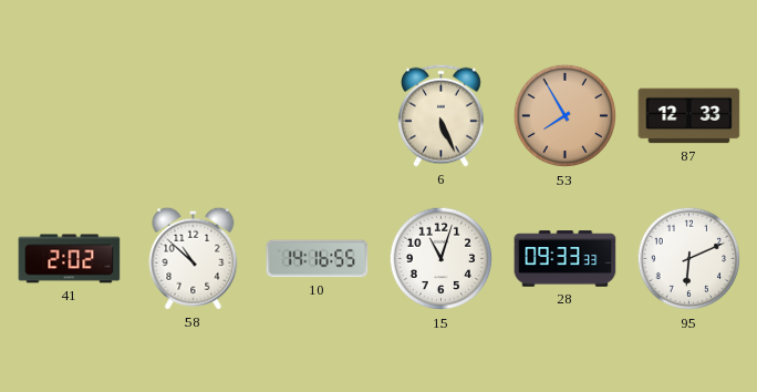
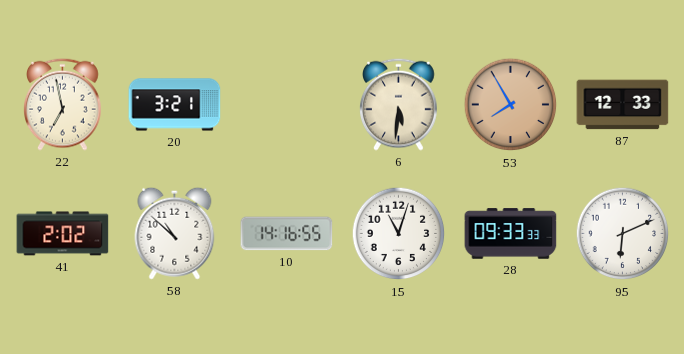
22: none -> 6:58 (63, 104)
20: none -> 3:21 (175, 105)
6: 5:26 -> 5:31 (399, 104)
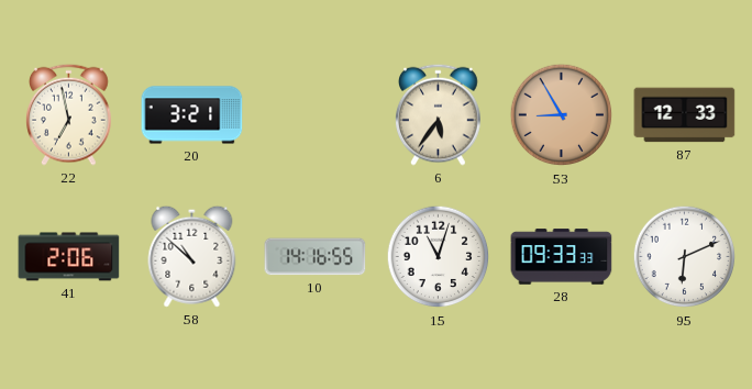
6: 5:31 -> 5:36 (439, 114)
53: 7:55 -> 8:55 (562, 115)
41: 2:02 -> 2:06 (69, 257)
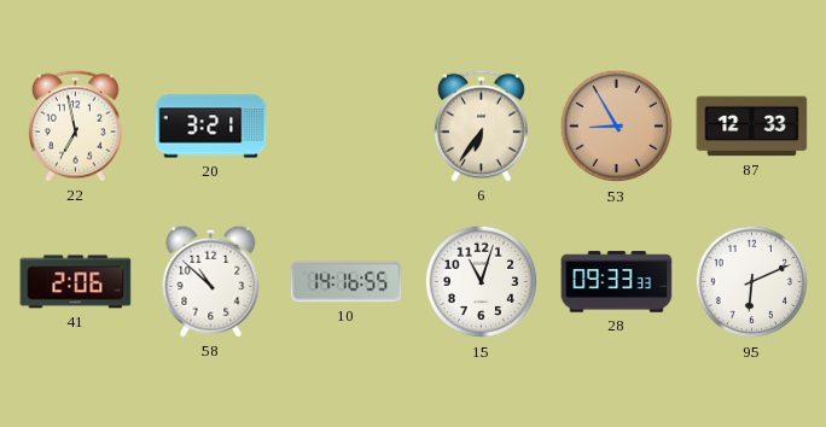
6: 5:36 -> 6:36 (482, 125)
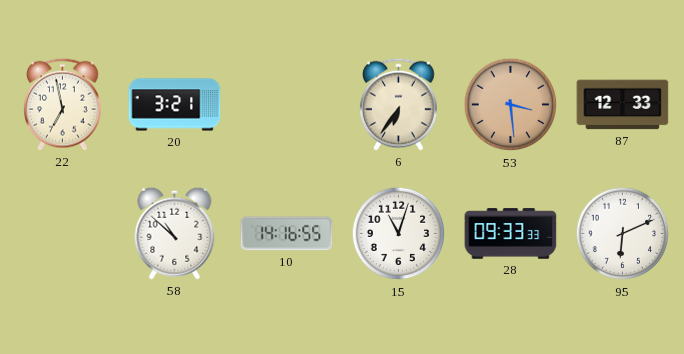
53: 8:55 -> 3:29 (511, 105)
41: 2:06 -> none (76, 282)
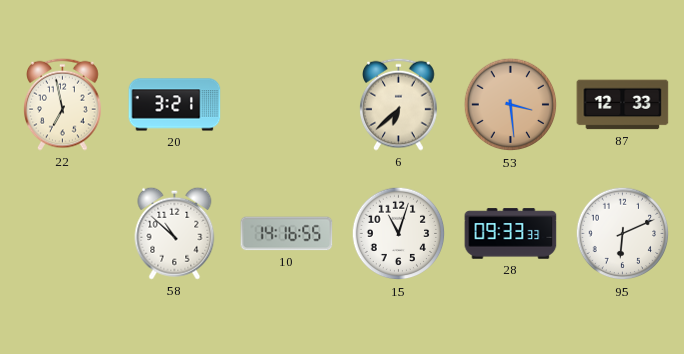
6: 6:36 -> 6:38 (399, 104)
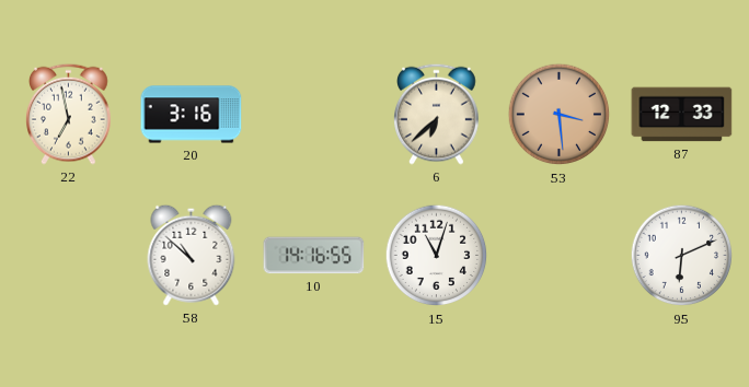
20: 3:21 -> 3:16 (192, 115)
28: 09:33 -> none (511, 234)
